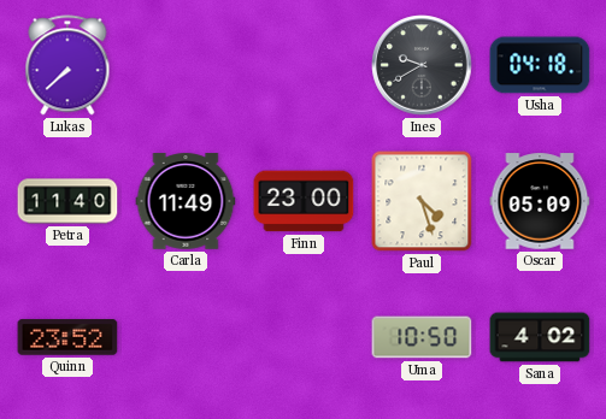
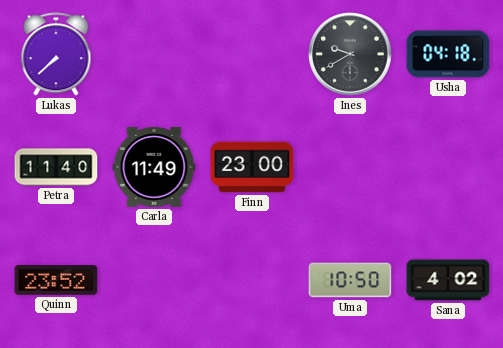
Paul: 4:27 -> none (422, 201)
Oscar: 05:09 -> none (540, 201)
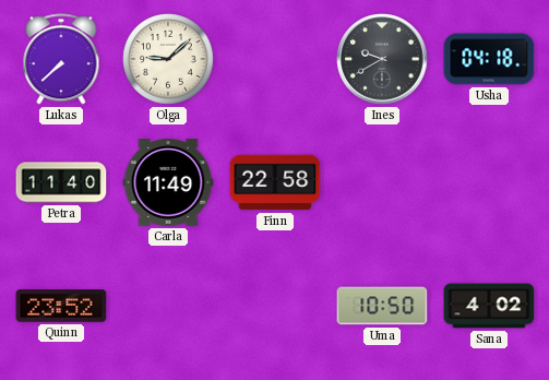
Olga: none -> 9:08 (168, 59)
Finn: 23:00 -> 22:58 (275, 182)
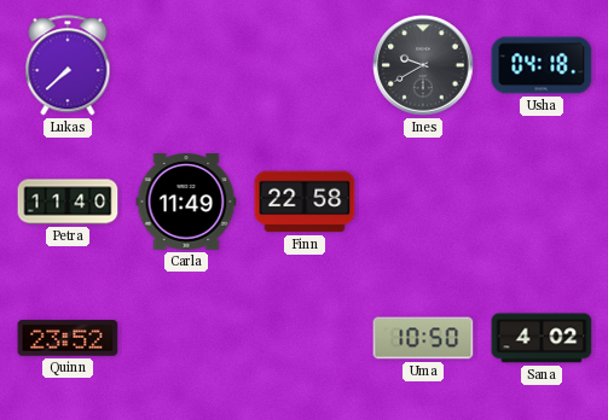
Olga: 9:08 -> none (168, 59)
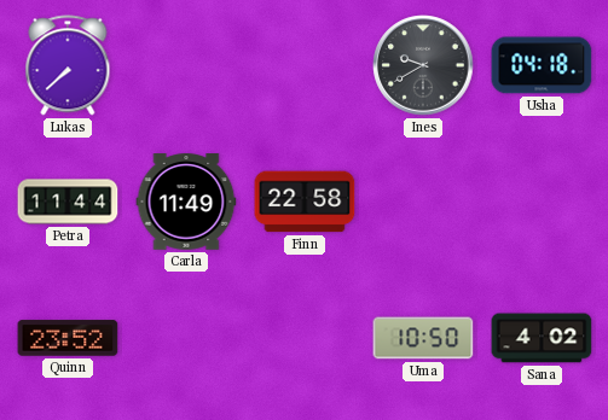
Petra: 11:40 -> 11:44 (68, 202)
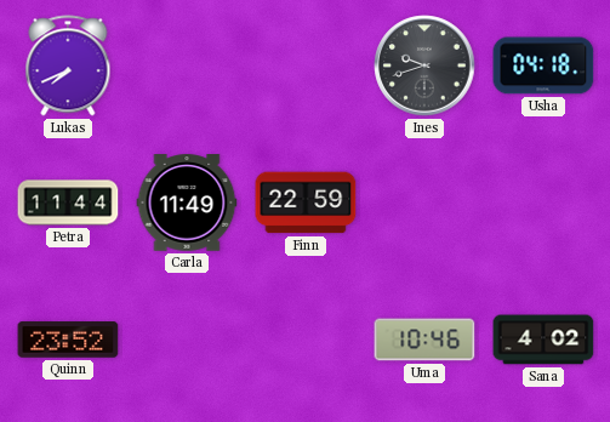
Lukas: 7:38 -> 7:41 (68, 65)
Ines: 9:40 -> 9:42 (424, 65)
Finn: 22:58 -> 22:59 (306, 203)
Uma: 10:50 -> 10:46 (424, 340)
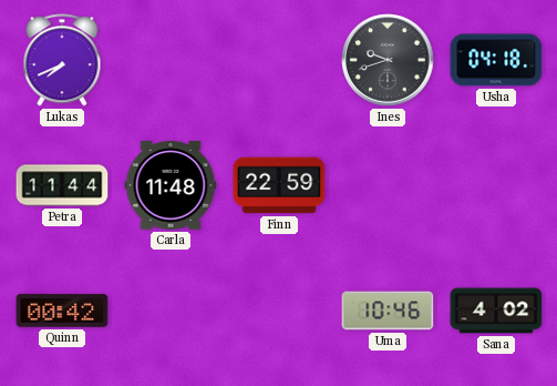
Carla: 11:49 -> 11:48 (171, 185)
Quinn: 23:52 -> 00:42 (62, 311)
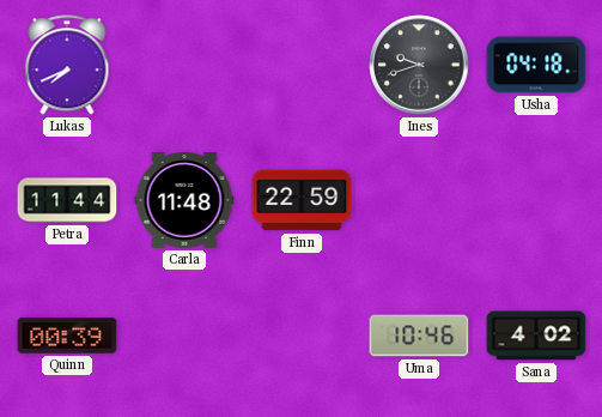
Quinn: 00:42 -> 00:39 (67, 336)
